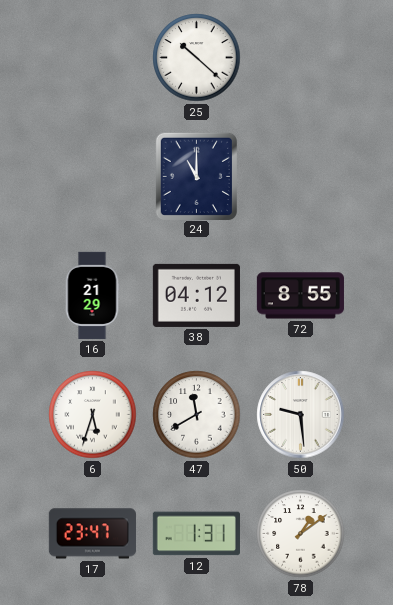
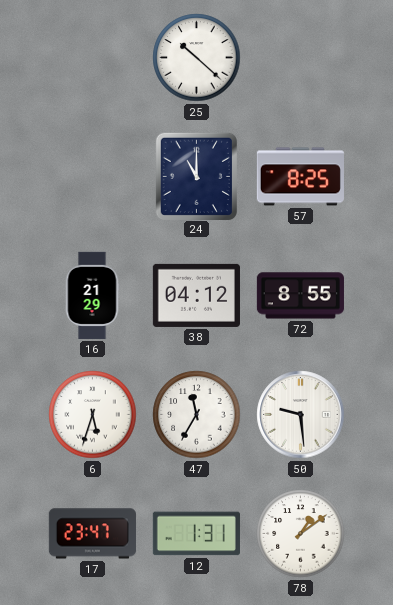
57: none -> 8:25 (300, 177)
47: 11:40 -> 11:35 (197, 415)
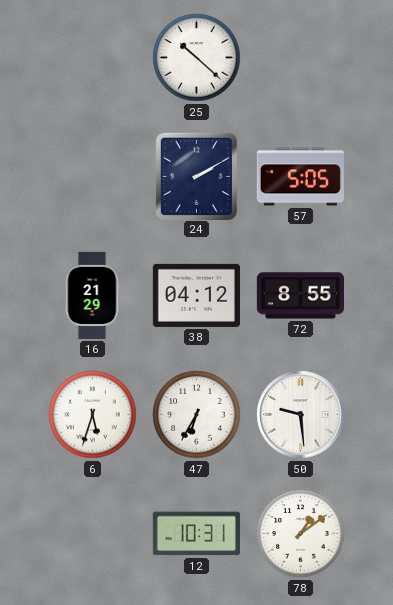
24: 11:00 -> 2:10 (196, 176)
57: 8:25 -> 5:05 (300, 177)
47: 11:35 -> 6:35 (197, 415)
17: 23:47 -> none (92, 534)
12: 1:31 -> 10:31 (196, 534)
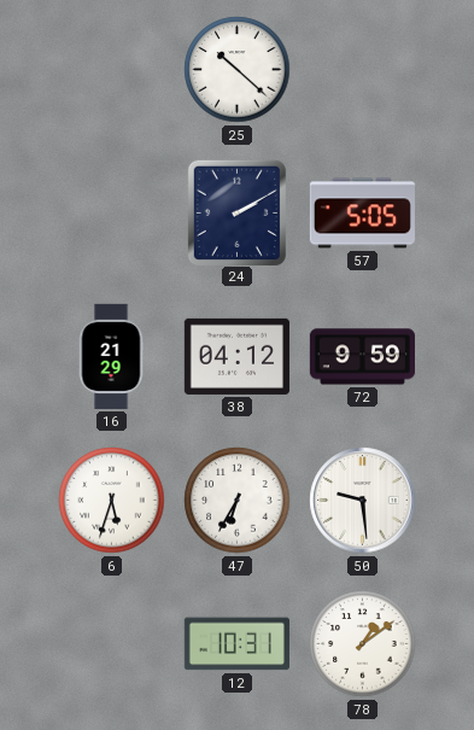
72: 8:55 -> 9:59 (362, 357)
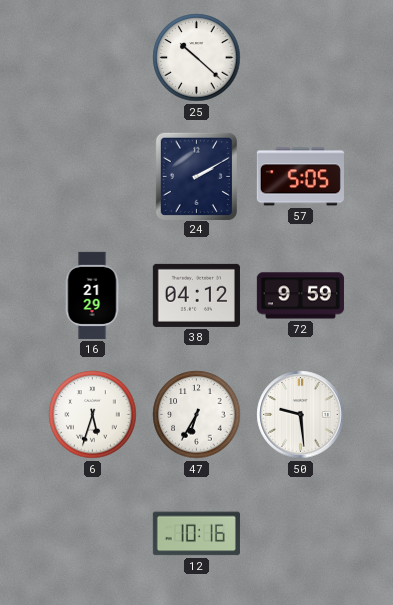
12: 10:31 -> 10:16 (196, 534)
78: 1:09 -> none (363, 644)
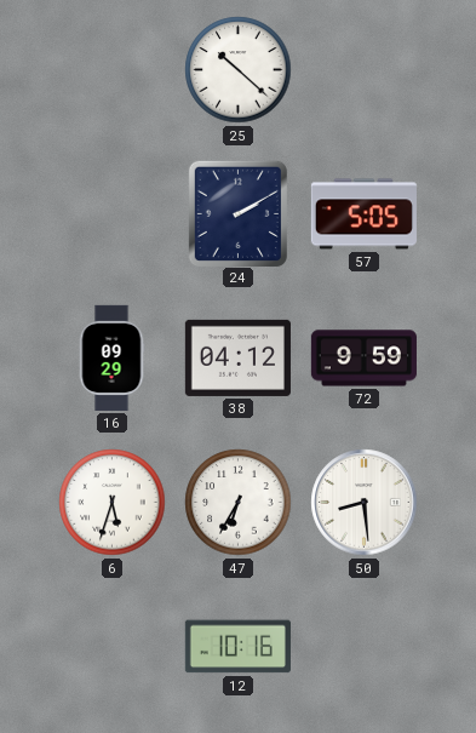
16: 21:29 -> 09:29 (111, 357)
50: 9:29 -> 8:29 (365, 503)
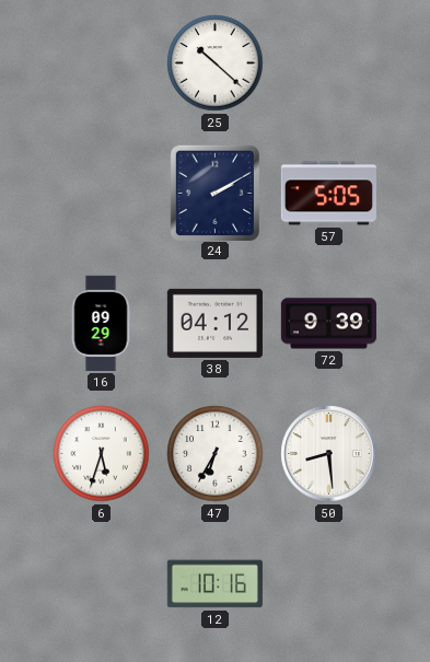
72: 9:59 -> 9:39 (328, 324)
